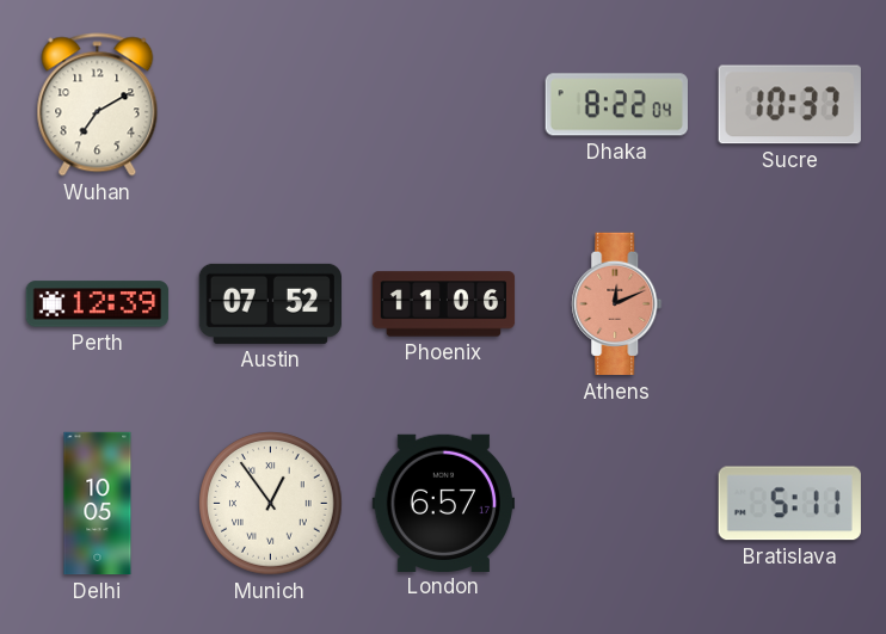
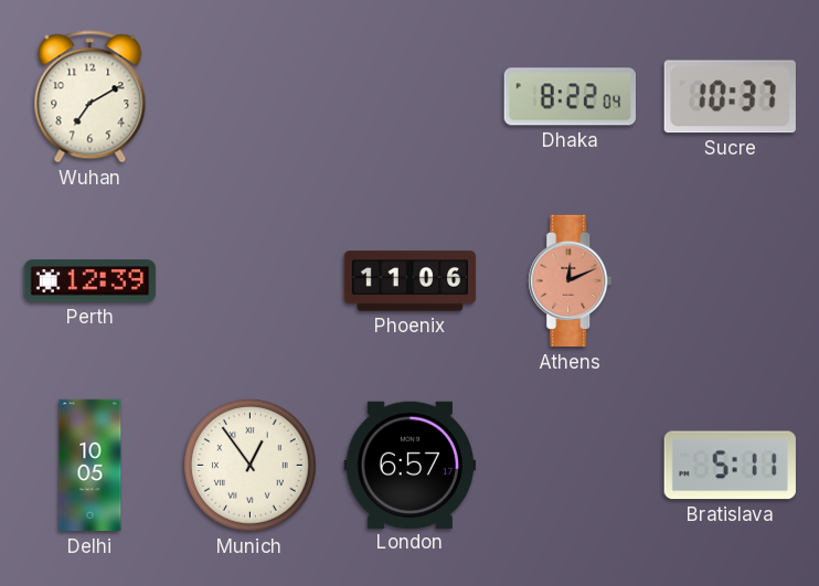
Austin: 07:52 -> none (270, 303)
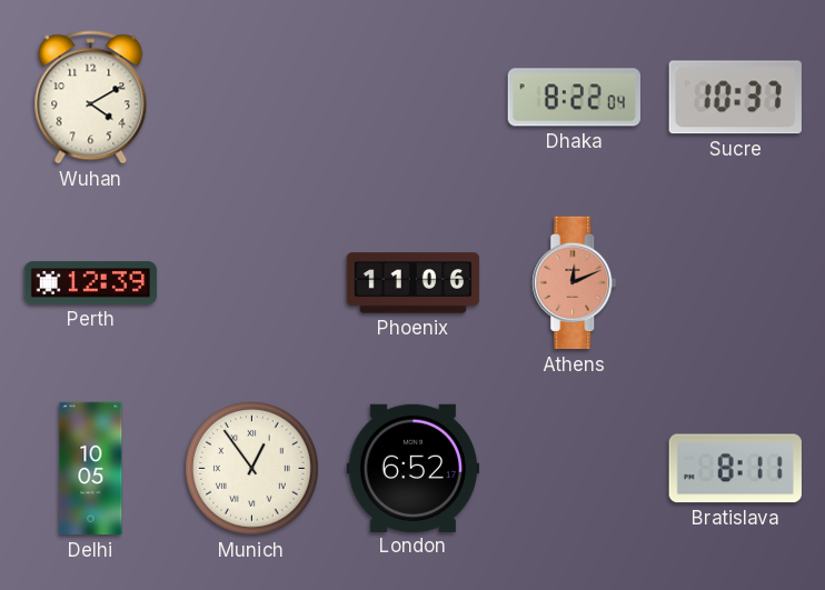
Wuhan: 7:10 -> 4:10 (91, 98)
London: 6:57 -> 6:52 (412, 468)
Bratislava: 5:11 -> 8:11 (735, 469)
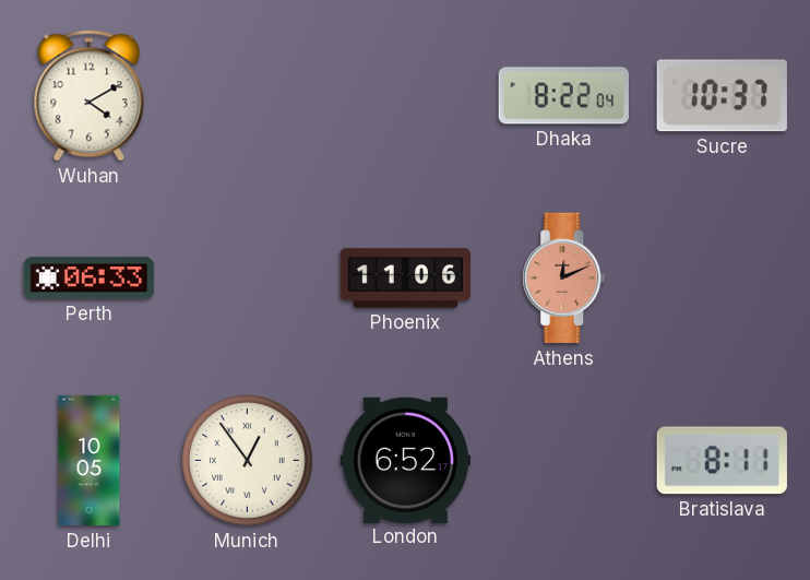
Perth: 12:39 -> 06:33 (90, 279)
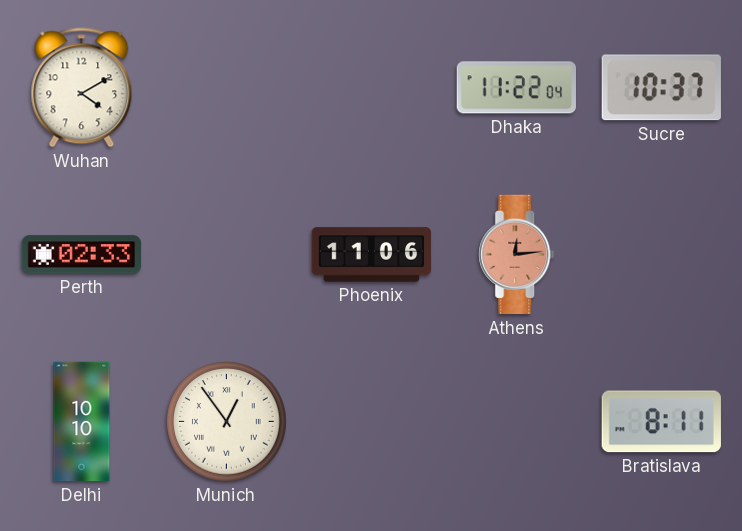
Dhaka: 8:22 -> 11:22 (516, 88)
Perth: 06:33 -> 02:33 (82, 255)
Athens: 12:11 -> 12:14 (517, 255)
Delhi: 10:05 -> 10:10 (82, 422)
London: 6:52 -> none (405, 460)
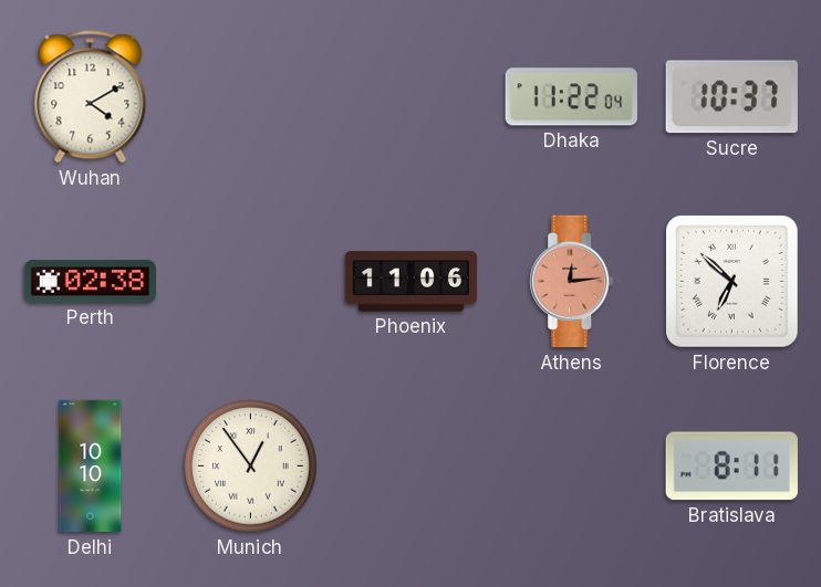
Perth: 02:33 -> 02:38 (91, 282)
Florence: none -> 6:52 (732, 282)
